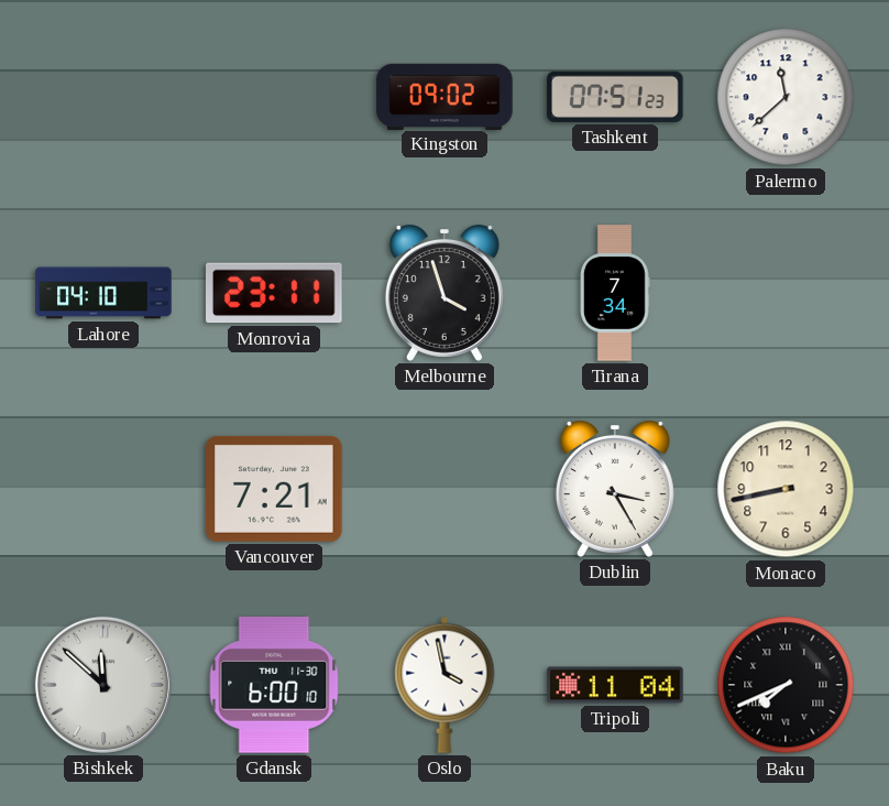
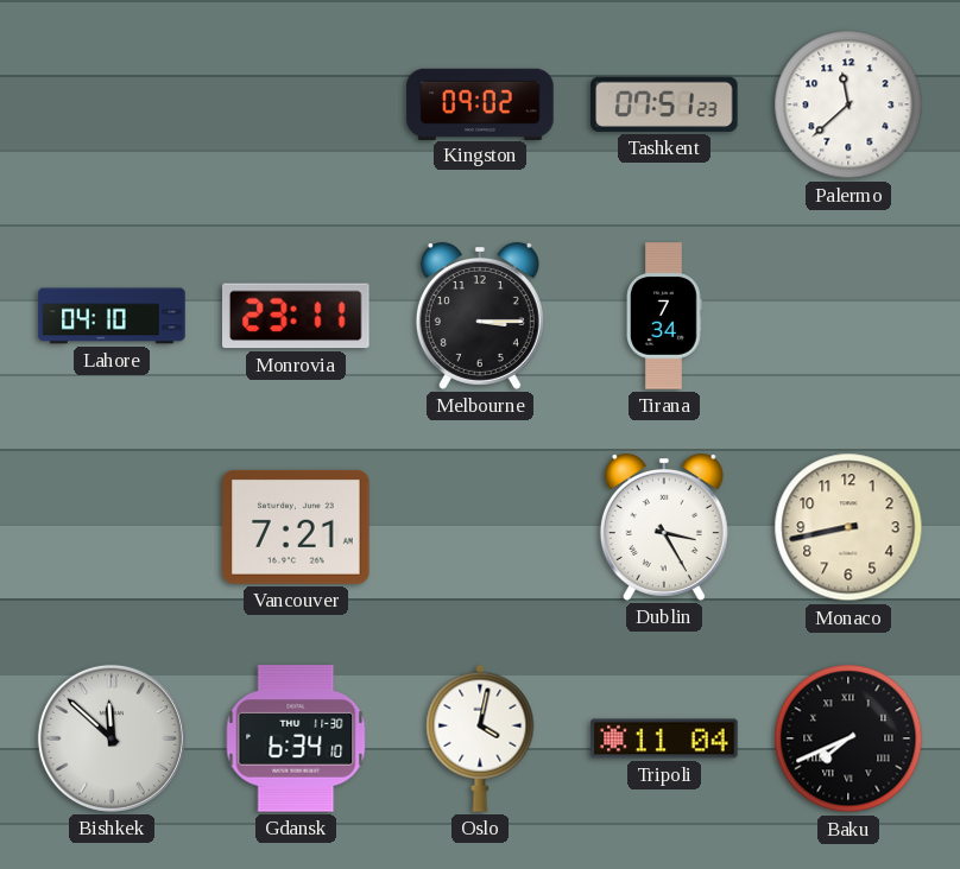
Melbourne: 3:57 -> 3:15 (480, 317)
Gdansk: 6:00 -> 6:34 (296, 738)
Oslo: 3:58 -> 4:02 (480, 738)
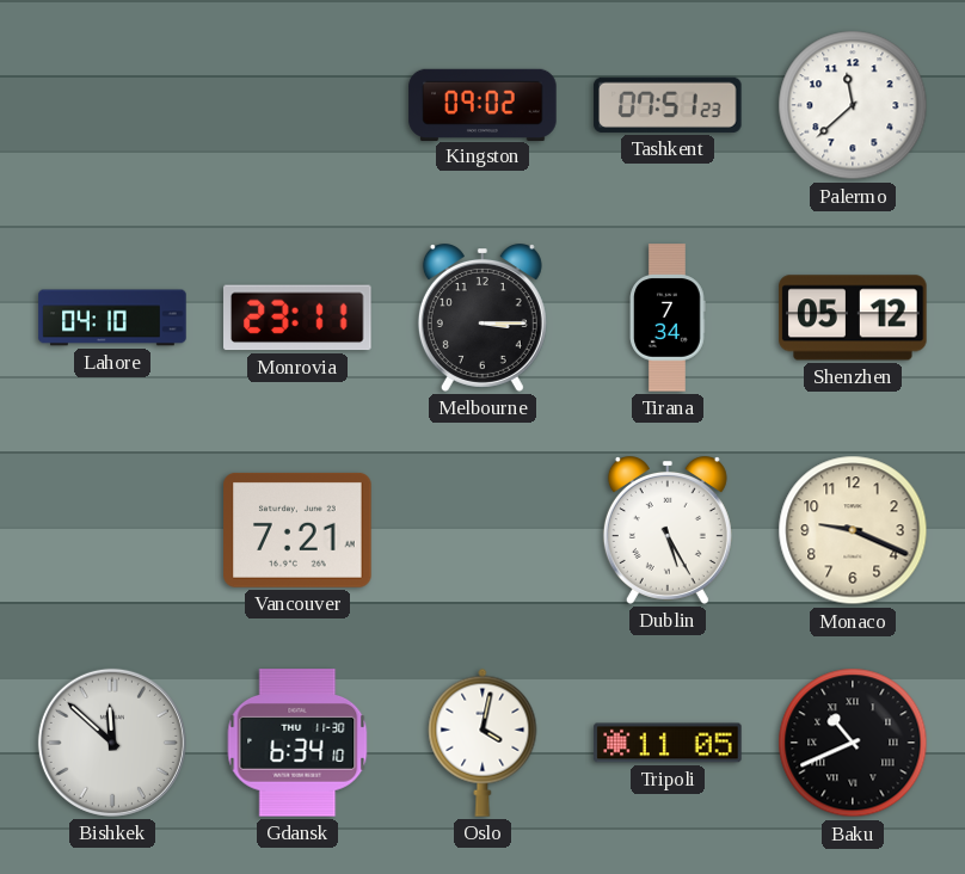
Shenzhen: none -> 05:12 (853, 318)
Dublin: 3:25 -> 5:25 (668, 531)
Monaco: 8:43 -> 9:19 (853, 530)
Tripoli: 11:04 -> 11:05 (668, 743)
Baku: 7:41 -> 10:41 (853, 743)
